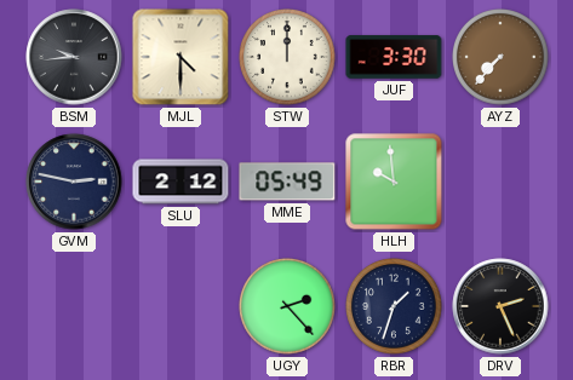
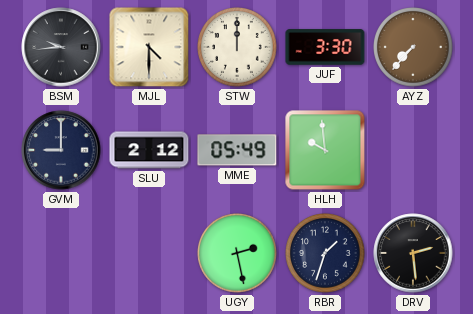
GVM: 2:47 -> 9:00 (61, 150)
UGY: 2:23 -> 2:28 (238, 254)
DRV: 2:26 -> 2:29 (413, 253)
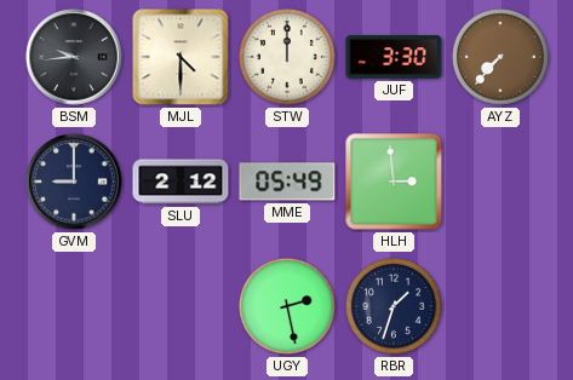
HLH: 9:59 -> 2:59 (394, 182)
DRV: 2:29 -> none (413, 253)
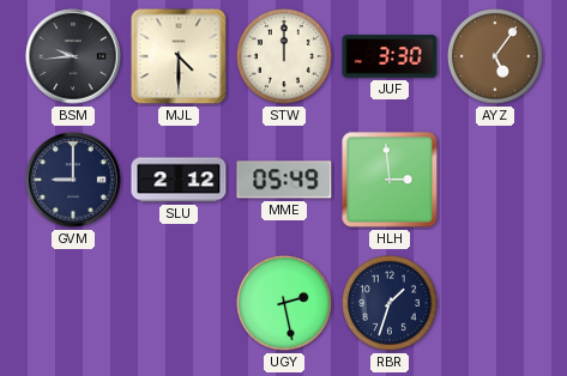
AYZ: 7:37 -> 5:06 (496, 57)
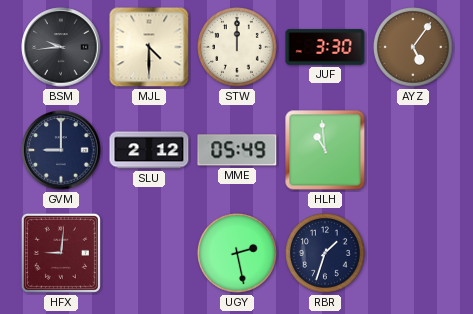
HLH: 2:59 -> 10:59 (325, 150)
HFX: none -> 9:01 (61, 253)
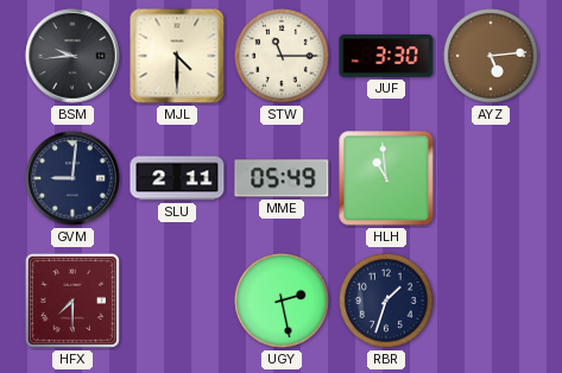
STW: 12:00 -> 11:15 (283, 57)
AYZ: 5:06 -> 5:14 (492, 57)
GVM: 9:00 -> 9:01 (72, 178)
SLU: 2:12 -> 2:11 (177, 178)
HFX: 9:01 -> 7:30 (72, 301)
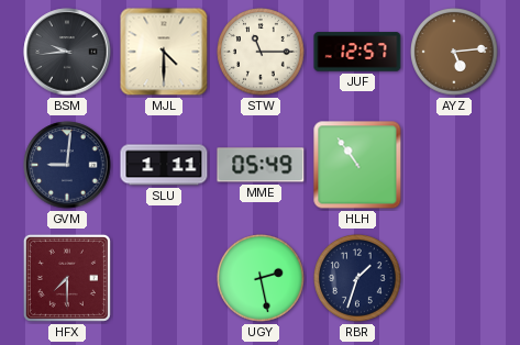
JUF: 3:30 -> 12:57 (357, 52)
SLU: 2:11 -> 1:11 (164, 165)
HLH: 10:59 -> 10:54 (357, 165)
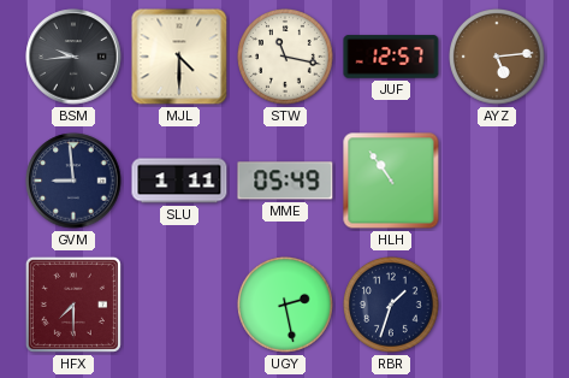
STW: 11:15 -> 11:17 (286, 58)
GVM: 9:01 -> 8:59 (73, 181)
